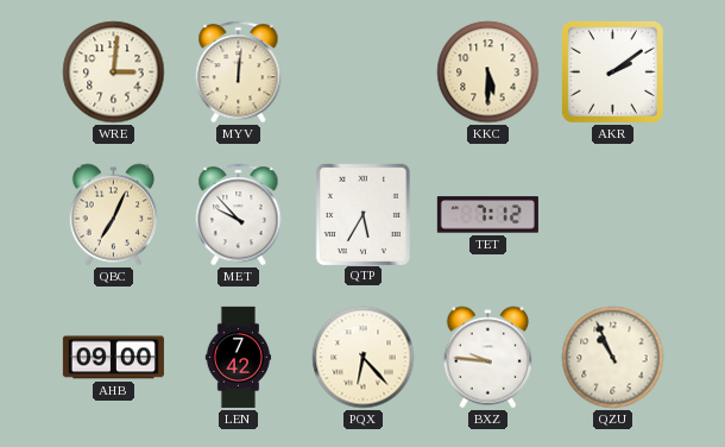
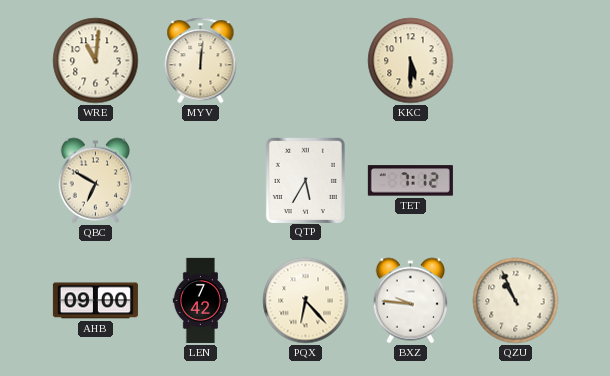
WRE: 3:01 -> 11:01 (96, 61)
AKR: 2:09 -> none (612, 71)
QBC: 7:04 -> 6:50 (96, 181)
MET: 9:53 -> none (239, 215)
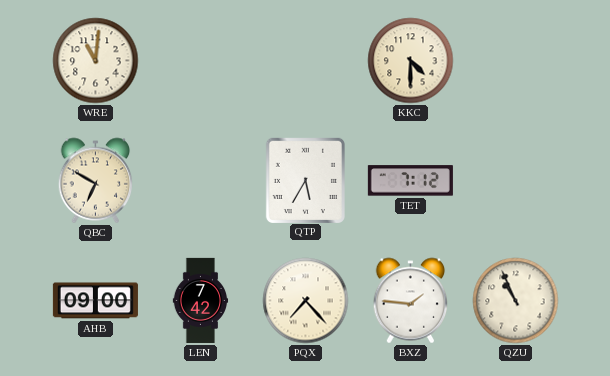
MYV: 12:01 -> none (201, 61)
KKC: 5:30 -> 4:30 (411, 61)
PQX: 6:23 -> 7:23 (306, 301)
BXZ: 9:46 -> 1:46 (411, 301)
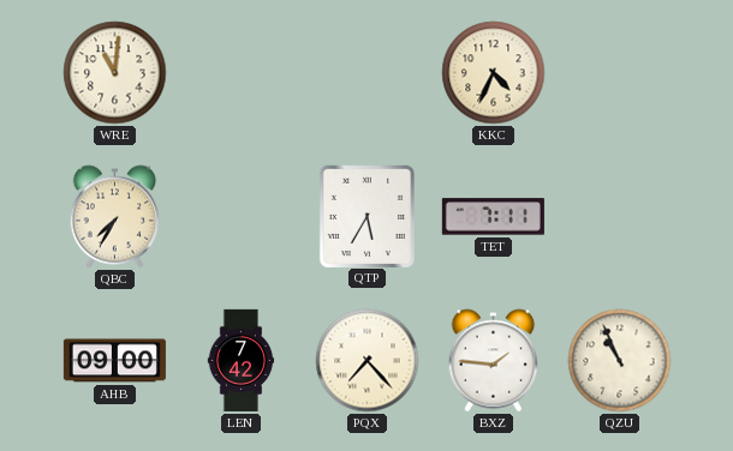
KKC: 4:30 -> 4:34 (494, 73)
QBC: 6:50 -> 7:35 (115, 217)
TET: 7:12 -> 7:11 (493, 217)
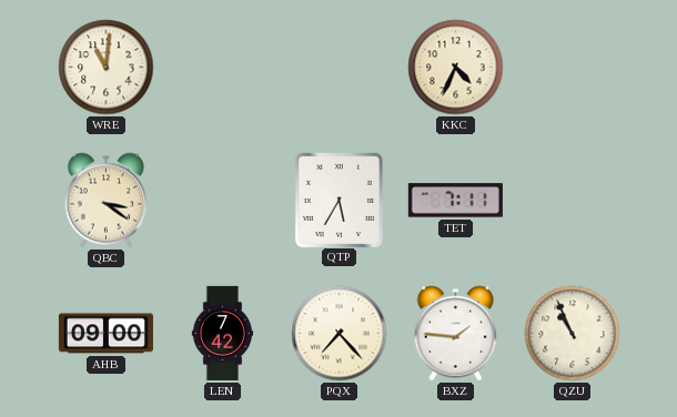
QBC: 7:35 -> 3:21 (107, 201)
